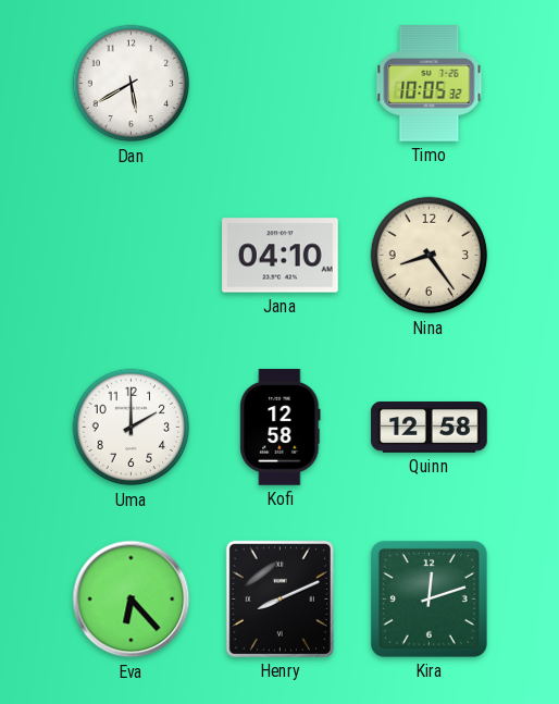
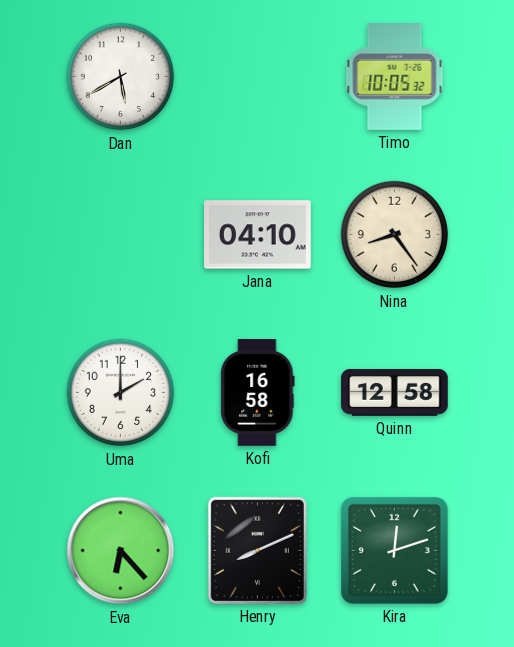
Kofi: 12:58 -> 16:58 (258, 393)
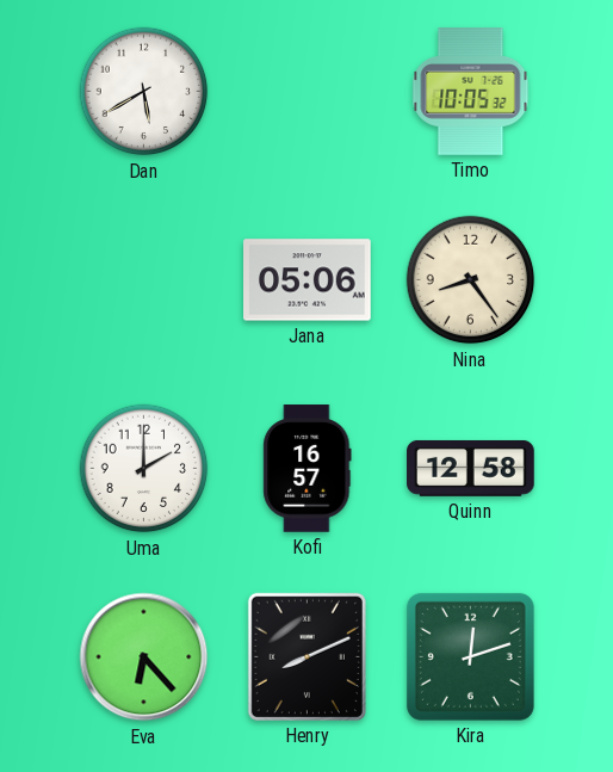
Jana: 04:10 -> 05:06 (308, 280)
Kofi: 16:58 -> 16:57 (308, 469)
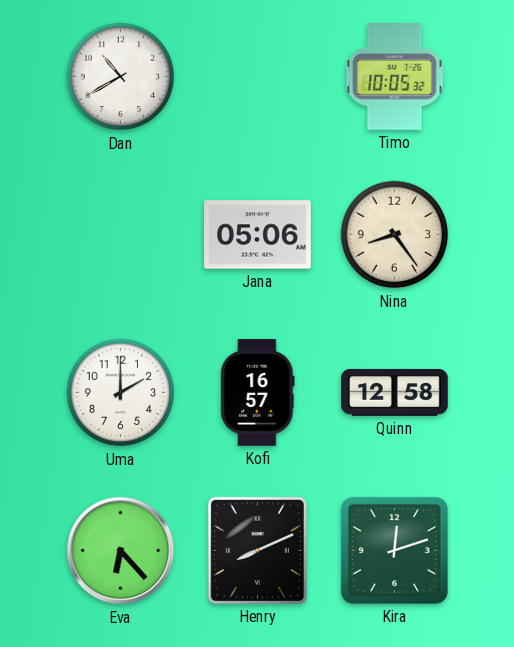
Dan: 5:40 -> 10:40 (121, 77)
